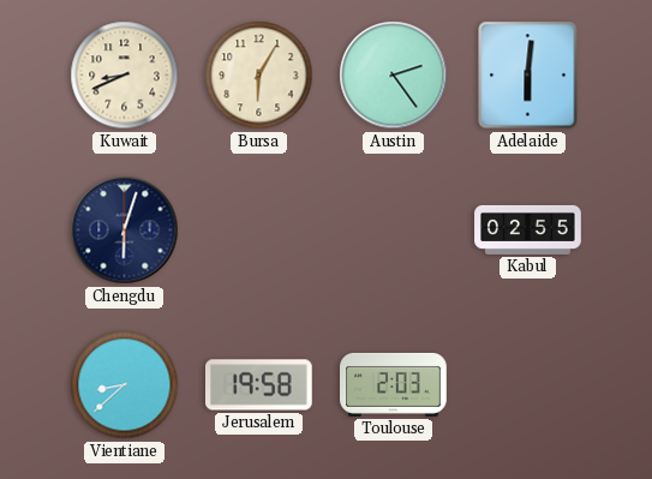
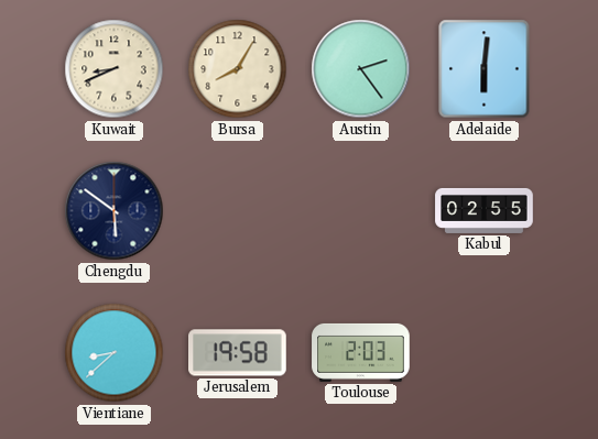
Bursa: 6:05 -> 8:05 (238, 69)
Chengdu: 6:03 -> 5:51 (115, 211)
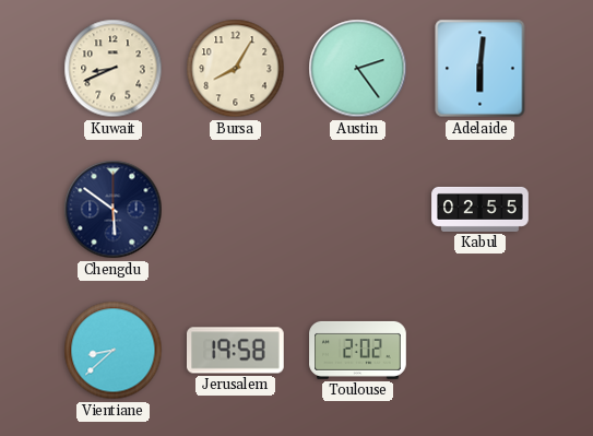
Toulouse: 2:03 -> 2:02 (358, 350)
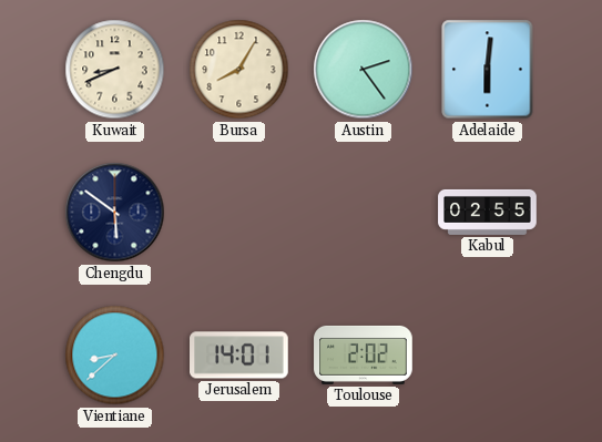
Jerusalem: 19:58 -> 14:01 (239, 356)
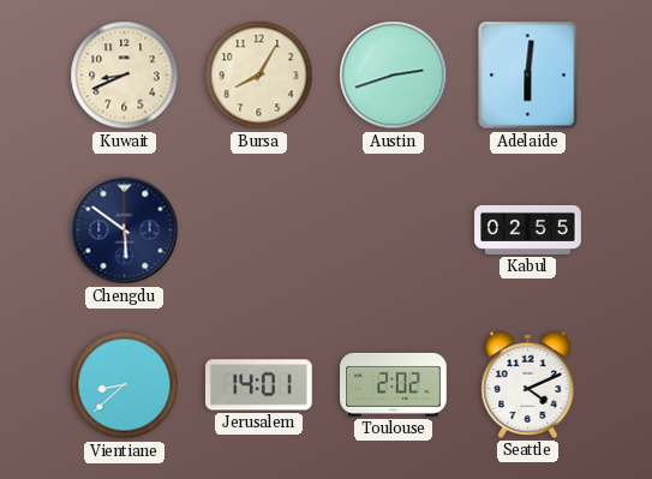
Austin: 2:24 -> 2:42 (394, 76)
Seattle: none -> 4:11 (528, 384)
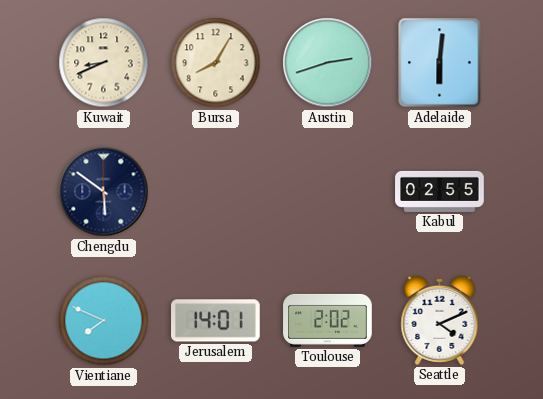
Vientiane: 8:38 -> 7:49 (104, 321)
